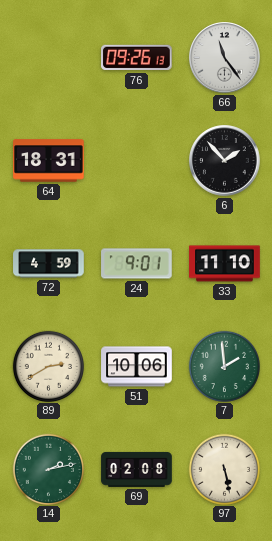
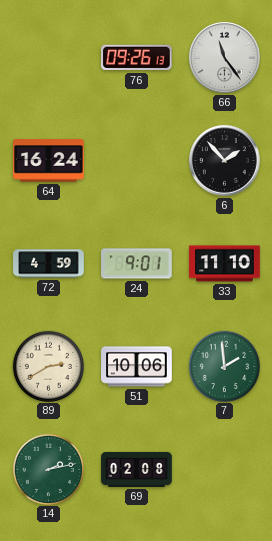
64: 18:31 -> 16:24 (49, 161)
97: 5:28 -> none (224, 469)
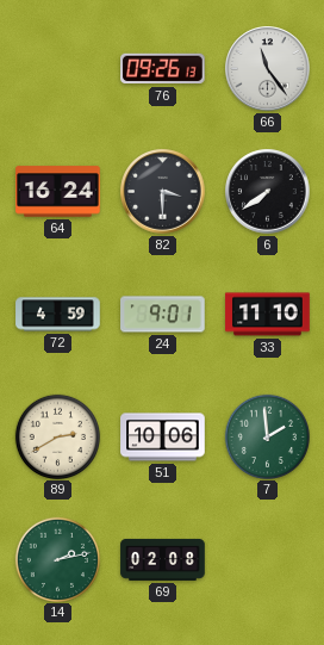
82: none -> 3:30 (163, 192)
6: 1:53 -> 7:39 (268, 192)
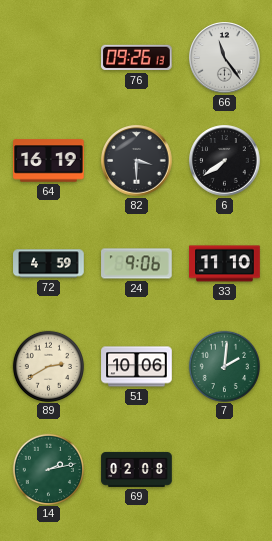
64: 16:24 -> 16:19 (49, 161)
24: 9:01 -> 9:06 (137, 264)
7: 1:59 -> 2:01 (224, 366)
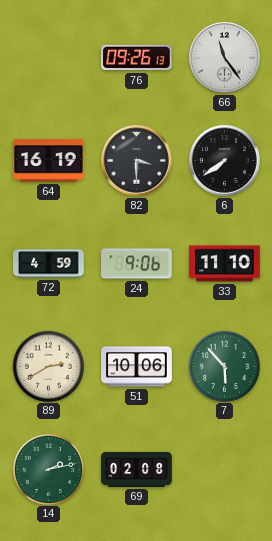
7: 2:01 -> 5:53 (224, 366)
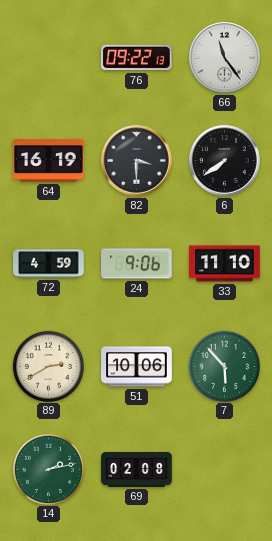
76: 09:26 -> 09:22 (137, 58)
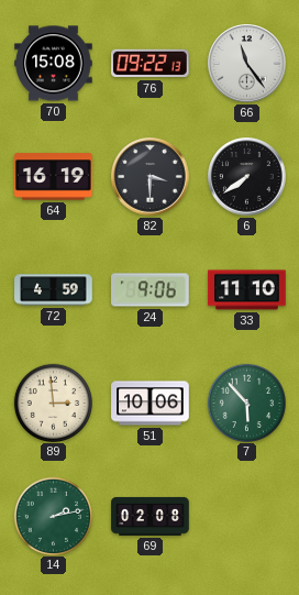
70: none -> 15:08 (54, 64)
89: 2:40 -> 2:59 (53, 403)
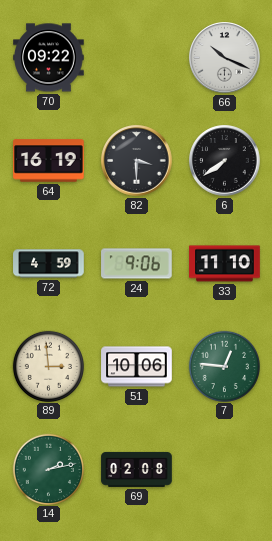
70: 15:08 -> 09:22 (49, 58)
76: 09:22 -> none (151, 64)
66: 11:24 -> 10:19 (225, 58)
7: 5:53 -> 12:46 (224, 366)
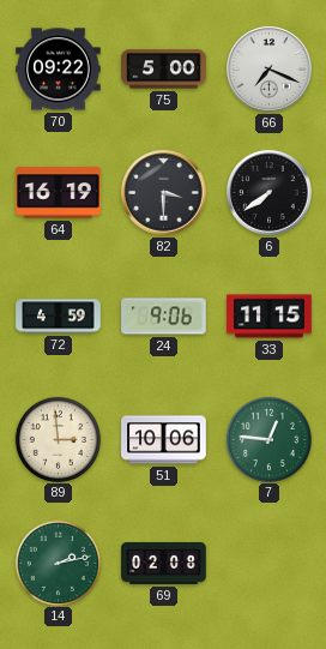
75: none -> 5:00 (164, 70)
66: 10:19 -> 7:19 (270, 70)
33: 11:10 -> 11:15 (270, 317)
